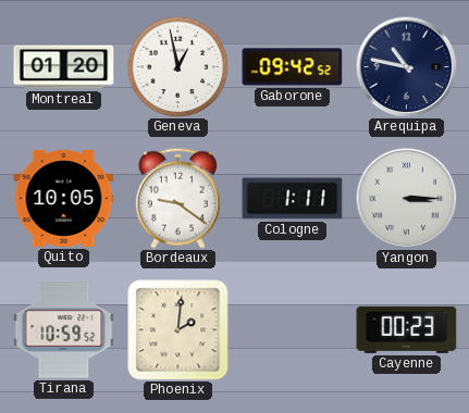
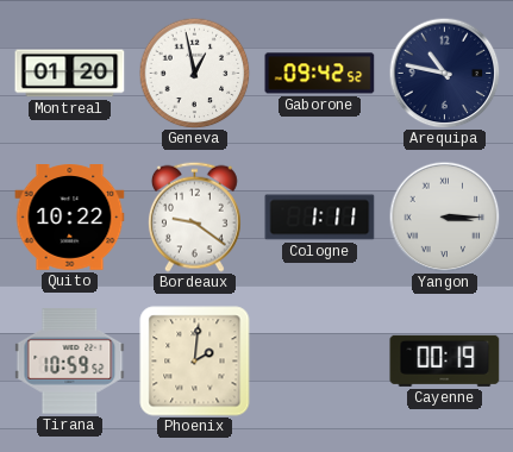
Quito: 10:05 -> 10:22 (70, 218)
Cayenne: 00:23 -> 00:19 (445, 360)
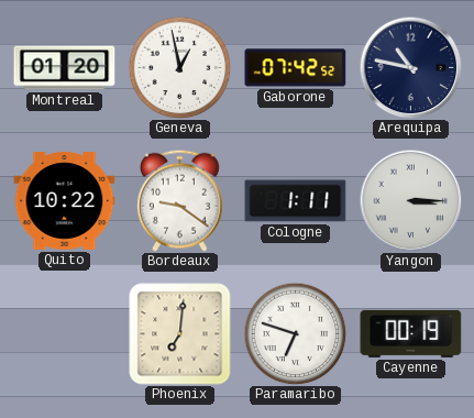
Gaborone: 09:42 -> 07:42 (296, 68)
Tirana: 10:59 -> none (70, 362)
Phoenix: 2:01 -> 7:01 (180, 334)
Paramaribo: none -> 6:48 (295, 333)
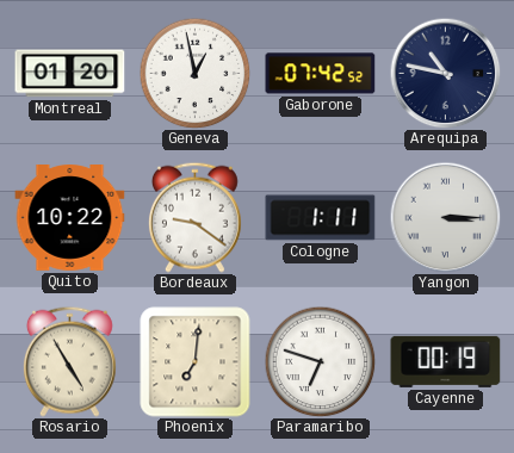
Rosario: none -> 4:55 (69, 361)
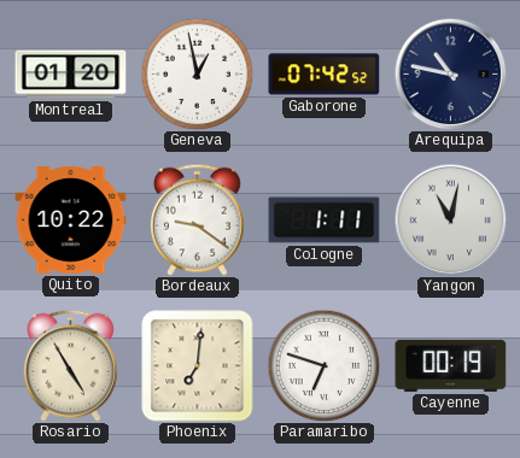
Yangon: 3:15 -> 11:02 (450, 219)
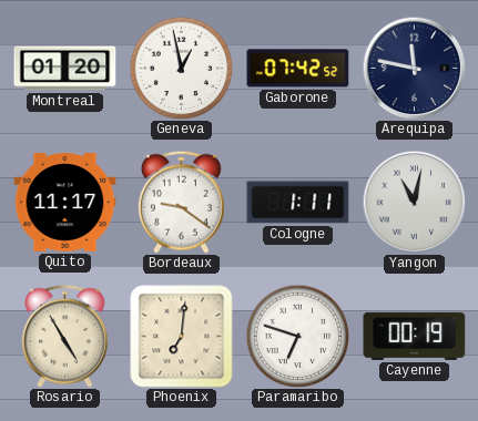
Arequipa: 10:47 -> 11:47 (414, 68)
Quito: 10:22 -> 11:17 (65, 203)
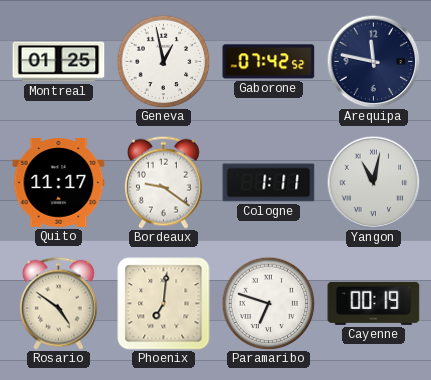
Montreal: 01:20 -> 01:25 (59, 62)
Rosario: 4:55 -> 4:51 (58, 303)
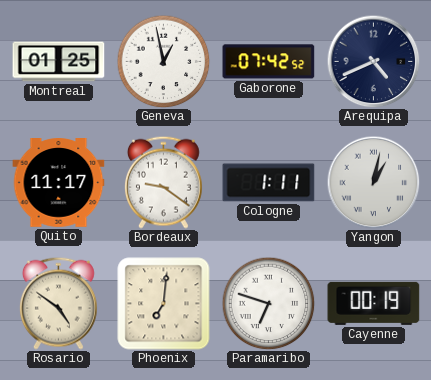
Arequipa: 11:47 -> 4:41 (373, 61)
Yangon: 11:02 -> 1:02 (373, 182)
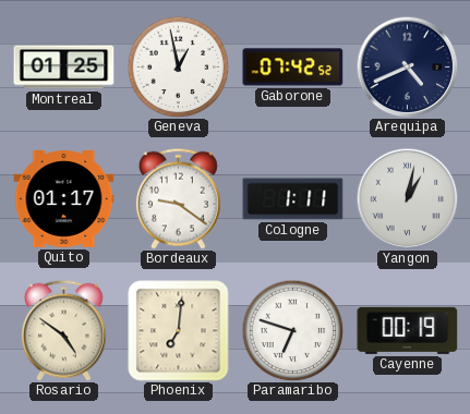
Quito: 11:17 -> 01:17 (64, 199)
